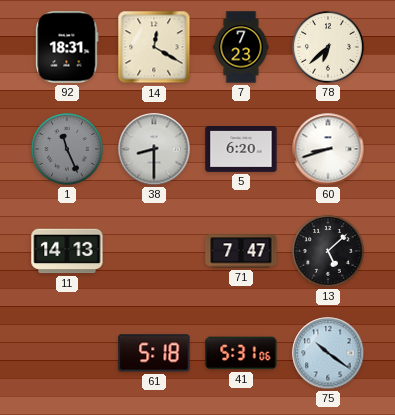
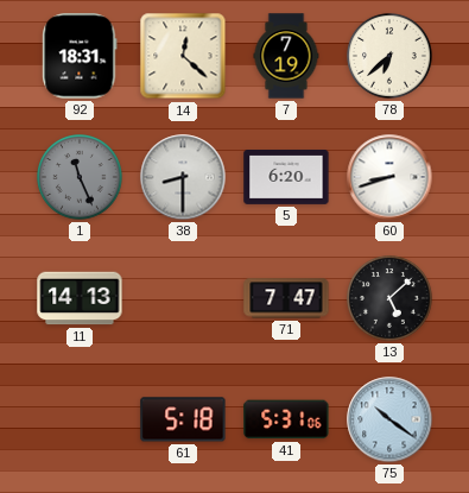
14: 12:20 -> 12:22 (183, 56)
7: 7:23 -> 7:19 (286, 56)
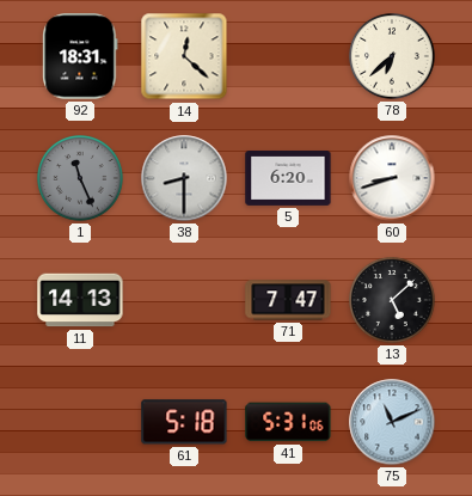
7: 7:19 -> none (286, 56)
75: 10:21 -> 11:11 (392, 422)
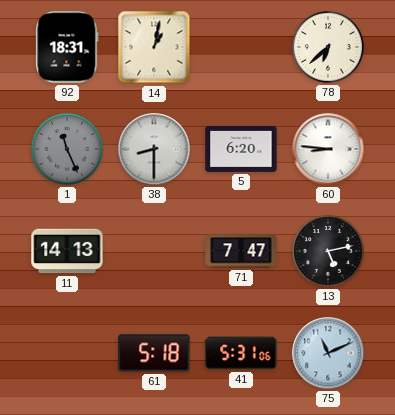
14: 12:22 -> 1:02 (154, 47)
60: 8:42 -> 8:46 (328, 149)
13: 5:08 -> 5:13 (329, 252)
